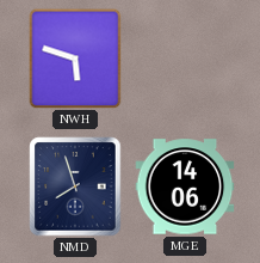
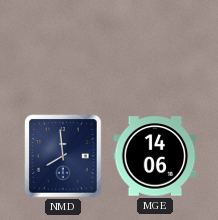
NWH: 5:48 -> none (75, 59)
NMD: 7:57 -> 7:59 (63, 156)
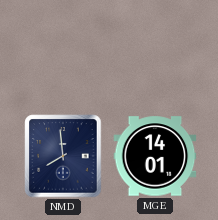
MGE: 14:06 -> 14:01 (155, 156)
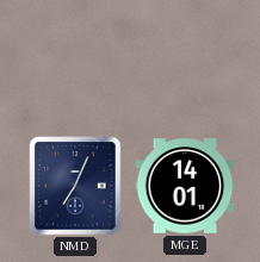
NMD: 7:59 -> 7:04 (75, 186)
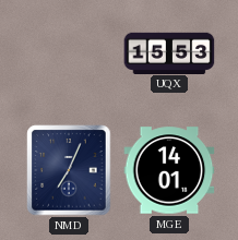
UQX: none -> 15:53 (169, 52)
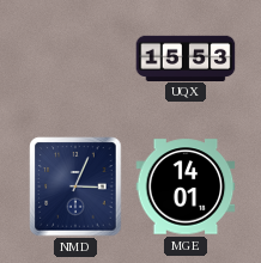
NMD: 7:04 -> 3:04 (75, 186)
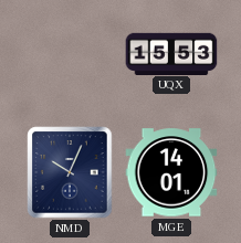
NMD: 3:04 -> 10:04 (70, 172)
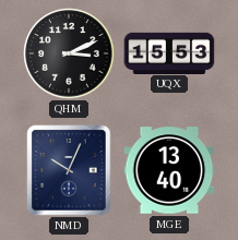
QHM: none -> 3:11 (69, 53)
MGE: 14:01 -> 13:40 (169, 170)
